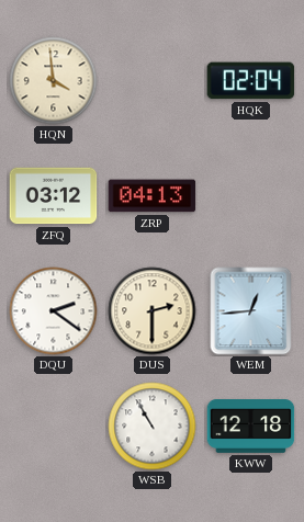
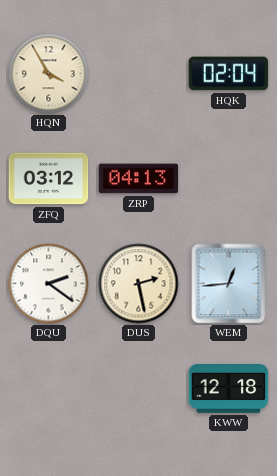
HQN: 3:59 -> 3:55 (49, 74)
DUS: 2:30 -> 2:28 (139, 284)
WSB: 10:55 -> none (153, 427)
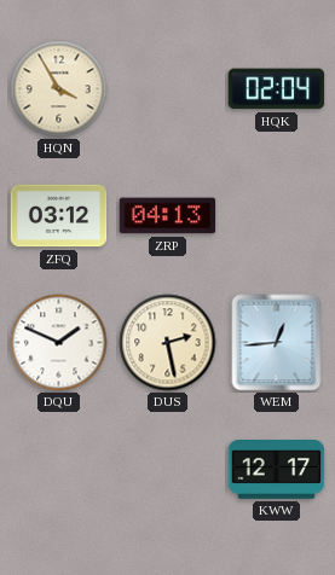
DQU: 2:21 -> 1:49 (59, 343)
KWW: 12:18 -> 12:17 (277, 470)
